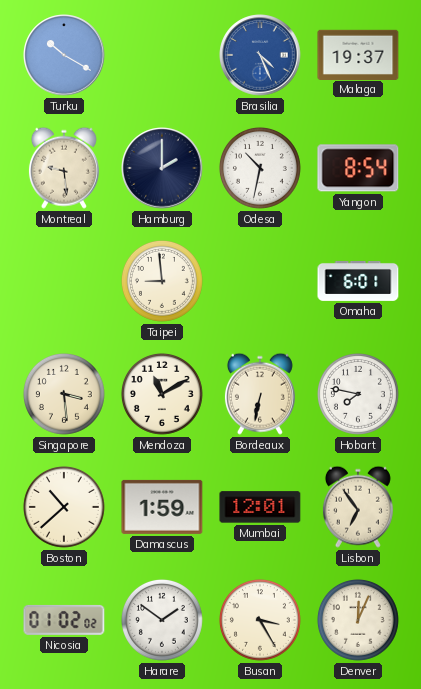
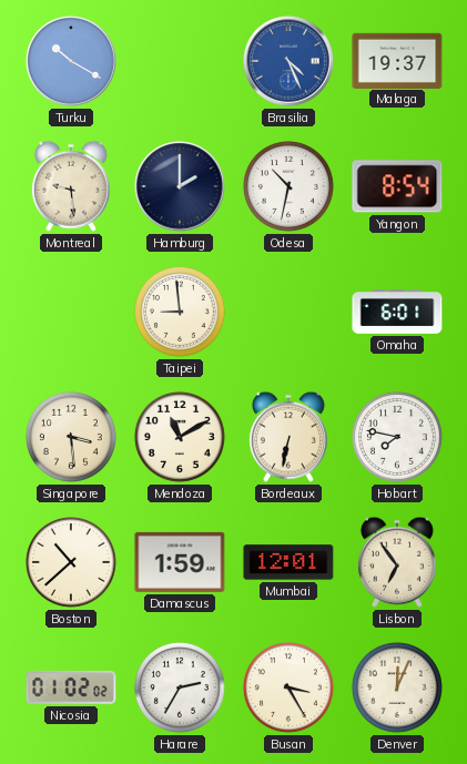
Harare: 1:51 -> 2:35 (180, 687)
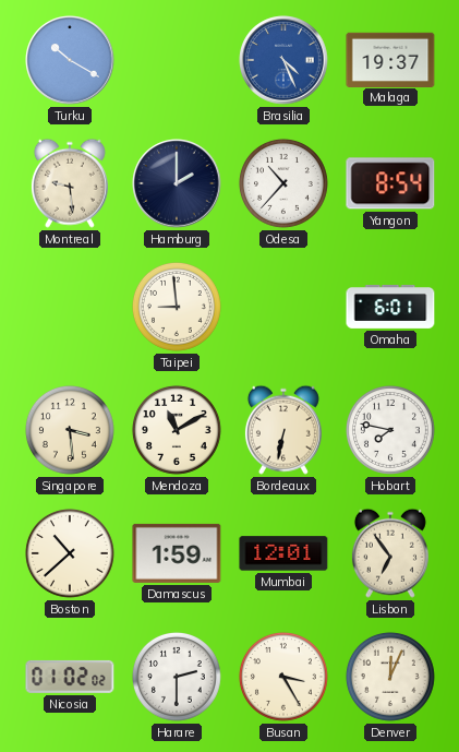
Odesa: 10:32 -> 10:37 (283, 183)
Harare: 2:35 -> 2:30 (177, 677)
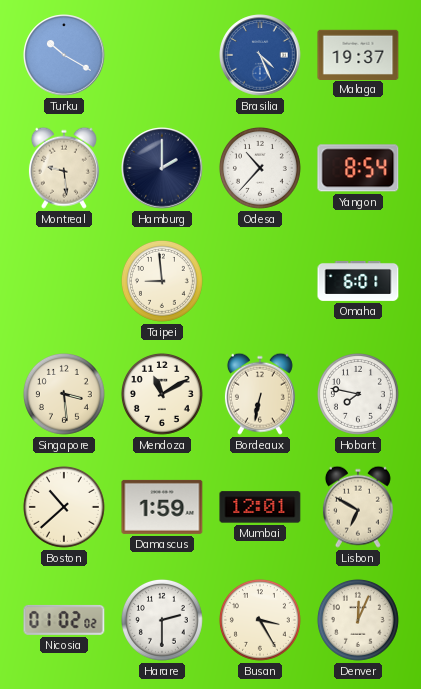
Lisbon: 6:54 -> 6:50 (358, 507)
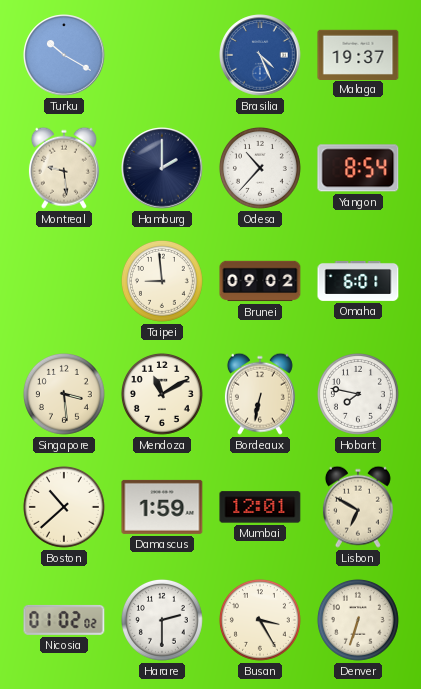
Brunei: none -> 09:02 (260, 281)
Denver: 12:04 -> 6:33 (358, 620)
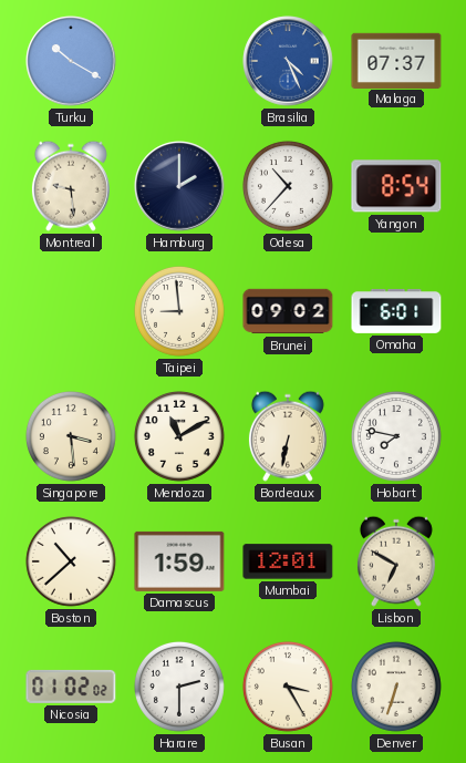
Malaga: 19:37 -> 07:37 (396, 60)
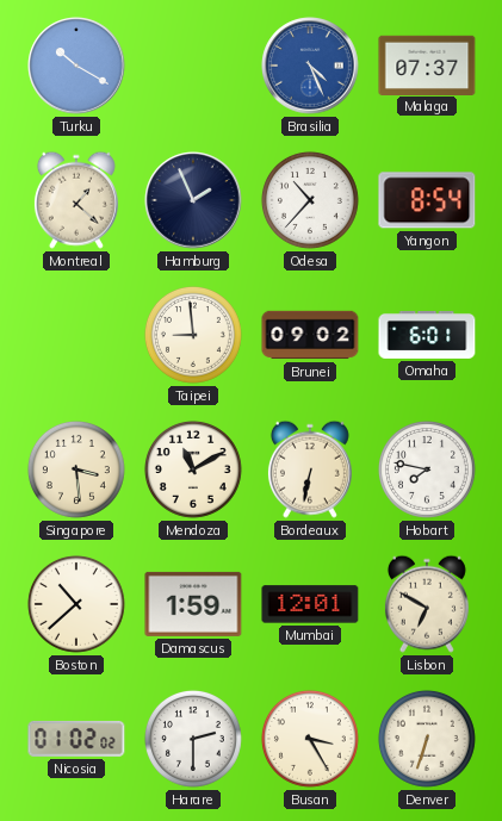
Montreal: 9:29 -> 1:22 (76, 200)
Hamburg: 2:00 -> 1:56 (193, 200)
